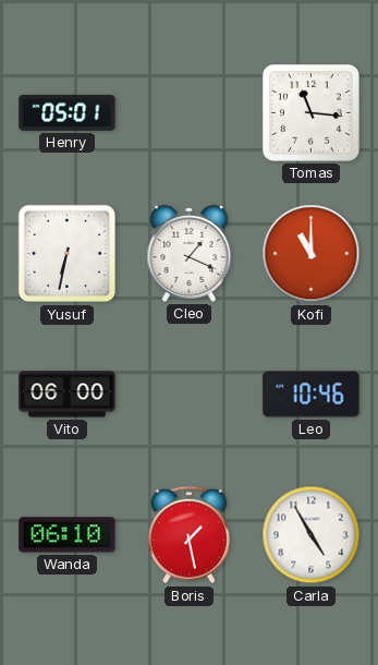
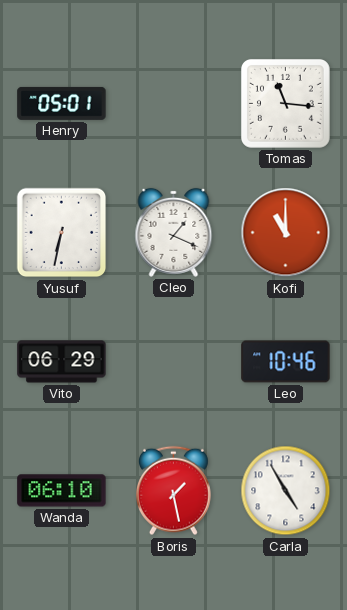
Vito: 06:00 -> 06:29 (62, 362)
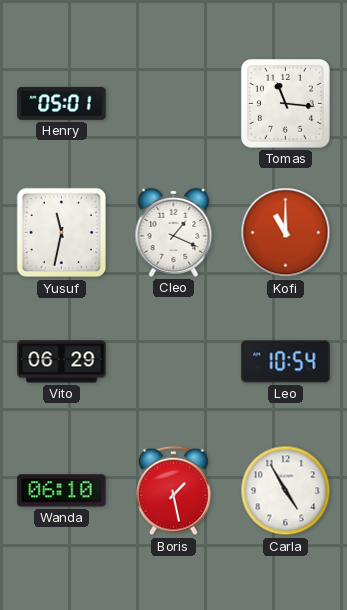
Yusuf: 6:32 -> 11:32 (62, 233)
Leo: 10:46 -> 10:54 (286, 362)
